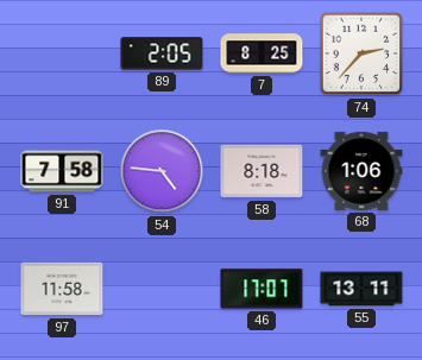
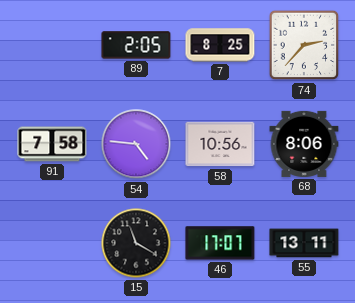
58: 8:18 -> 10:56 (220, 144)
68: 1:06 -> 8:06 (304, 144)
97: 11:58 -> none (62, 289)
15: none -> 11:20 (136, 243)
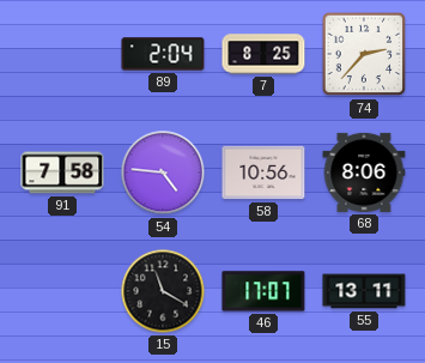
89: 2:05 -> 2:04 (163, 54)
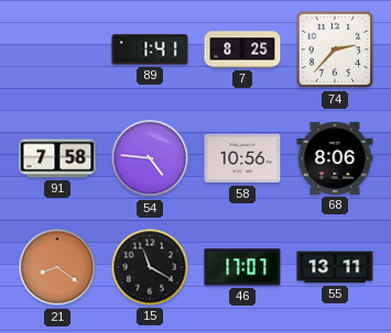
89: 2:04 -> 1:41 (150, 49)
21: none -> 8:21 (57, 267)
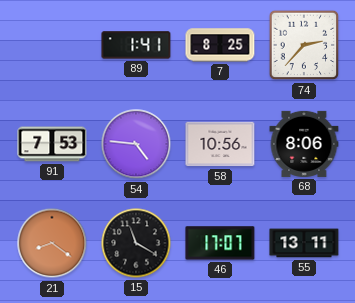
91: 7:58 -> 7:53 (52, 144)
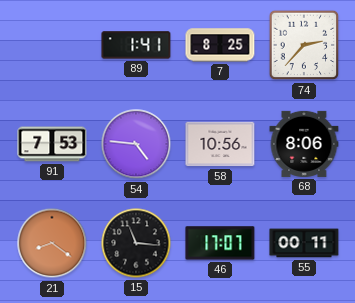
15: 11:20 -> 11:16 (136, 243)
55: 13:11 -> 00:11 (304, 243)
